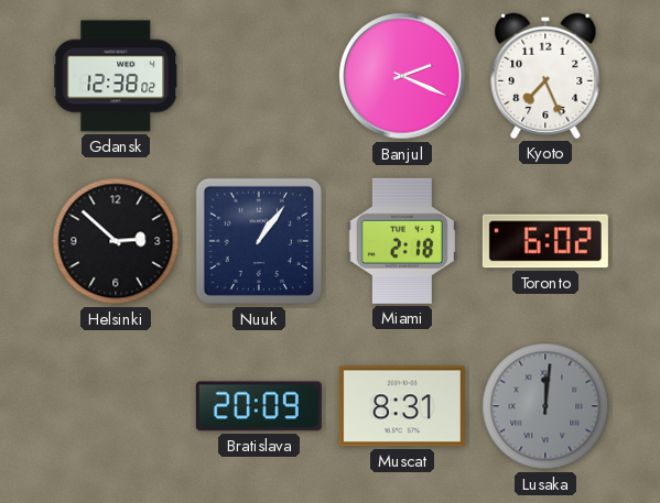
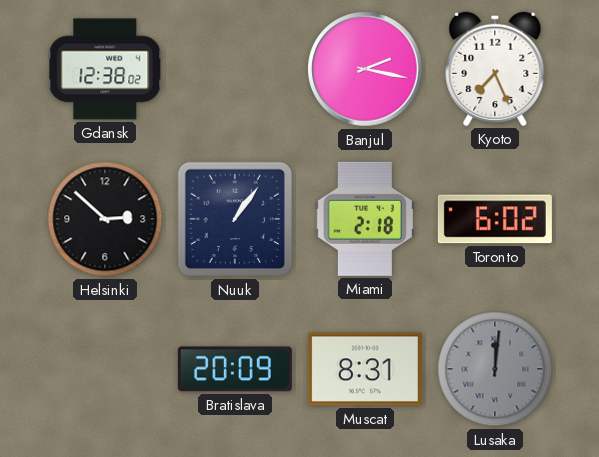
Banjul: 2:19 -> 2:17 (365, 69)
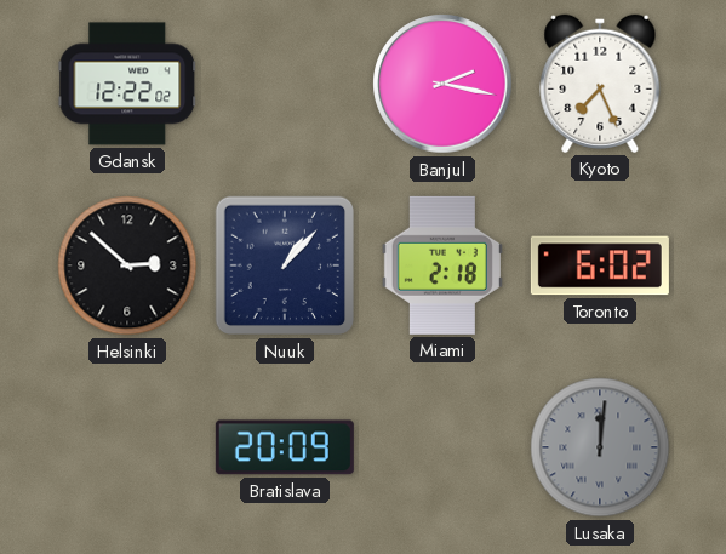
Gdansk: 12:38 -> 12:22 (127, 84)
Nuuk: 1:06 -> 1:07 (285, 265)
Muscat: 8:31 -> none (365, 369)
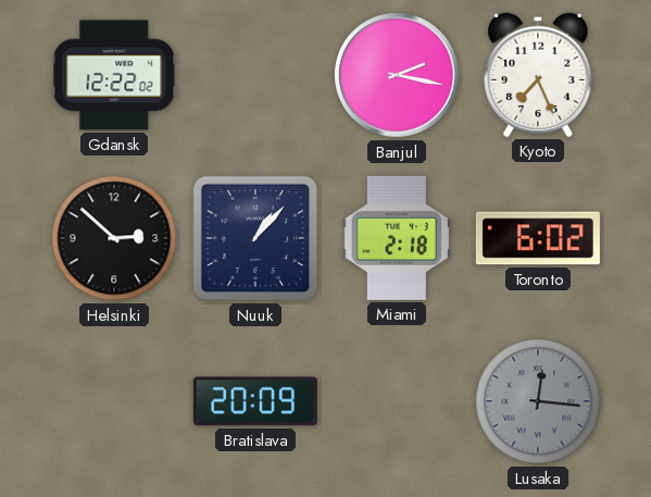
Lusaka: 12:01 -> 12:16 (538, 401)
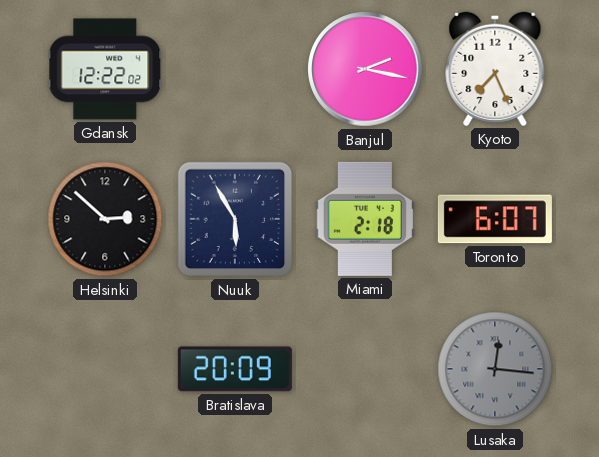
Nuuk: 1:07 -> 5:55 (235, 219)
Toronto: 6:02 -> 6:07 (495, 219)
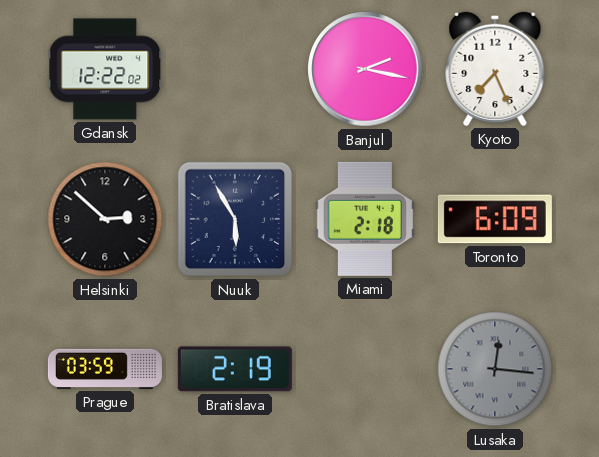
Toronto: 6:07 -> 6:09 (495, 219)
Prague: none -> 03:59 (105, 369)
Bratislava: 20:09 -> 2:19 (235, 369)
